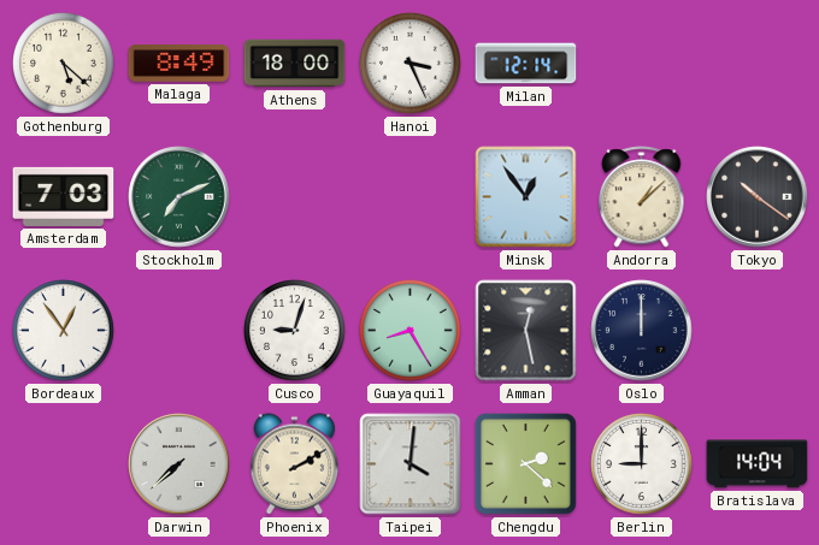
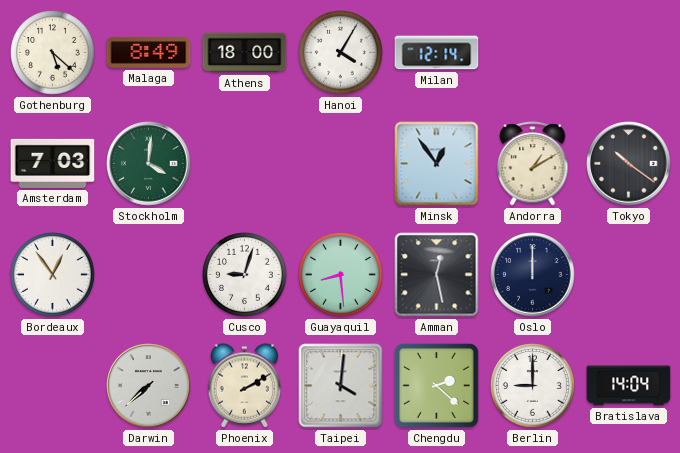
Hanoi: 3:26 -> 4:05 (341, 53)
Stockholm: 7:11 -> 4:01 (149, 164)
Andorra: 1:08 -> 1:10 (533, 164)
Guayaquil: 8:25 -> 8:29 (341, 275)
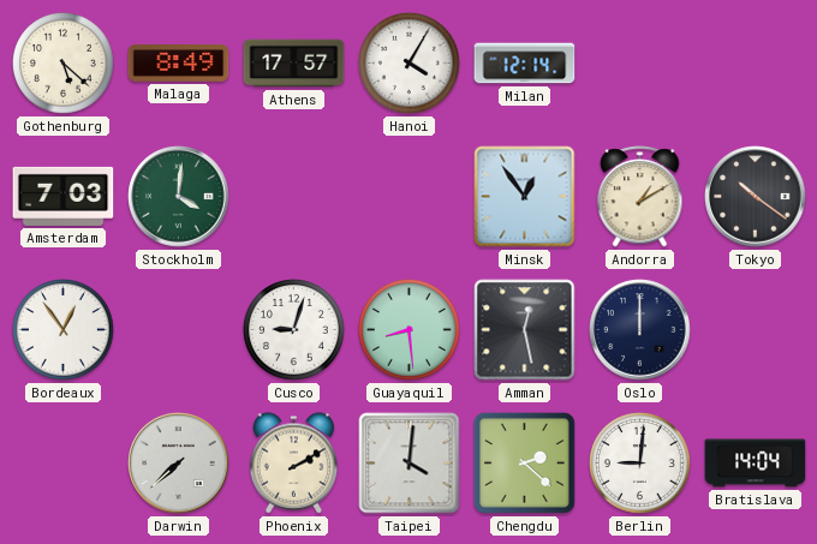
Athens: 18:00 -> 17:57 (294, 64)
Berlin: 9:00 -> 9:01 (640, 464)
